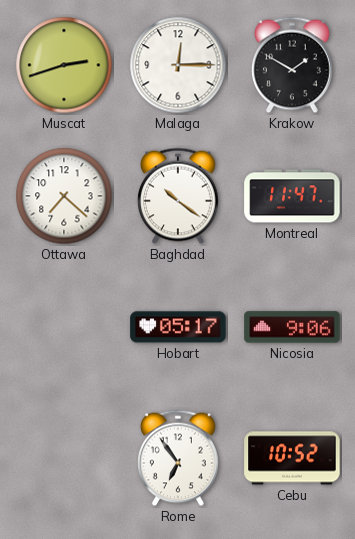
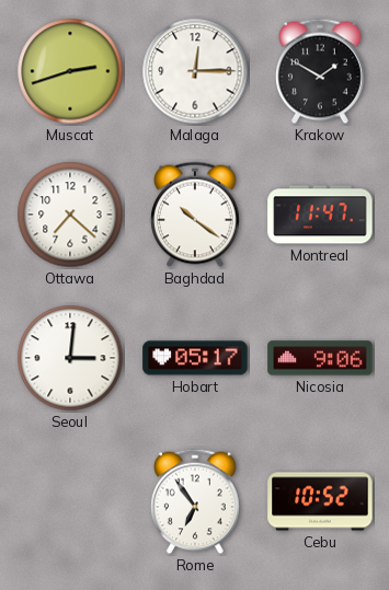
Seoul: none -> 3:01 (70, 358)
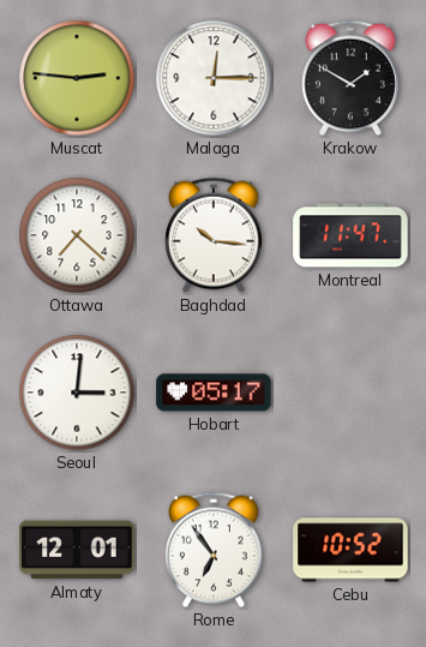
Muscat: 2:42 -> 2:46 (77, 78)
Baghdad: 10:21 -> 10:16 (215, 235)
Nicosia: 9:06 -> none (320, 358)
Almaty: none -> 12:01 (77, 550)
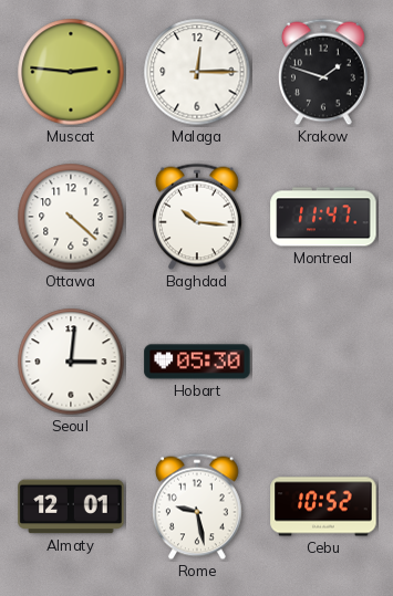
Krakow: 1:50 -> 1:48 (324, 72)
Ottawa: 7:22 -> 4:22 (71, 217)
Hobart: 05:17 -> 05:30 (197, 362)
Rome: 6:54 -> 9:28 (198, 506)
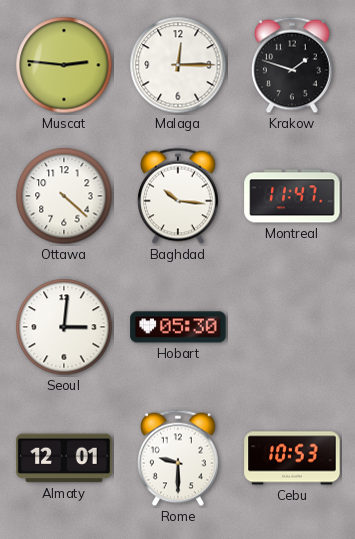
Rome: 9:28 -> 9:30 (179, 458)
Cebu: 10:52 -> 10:53 (292, 458)
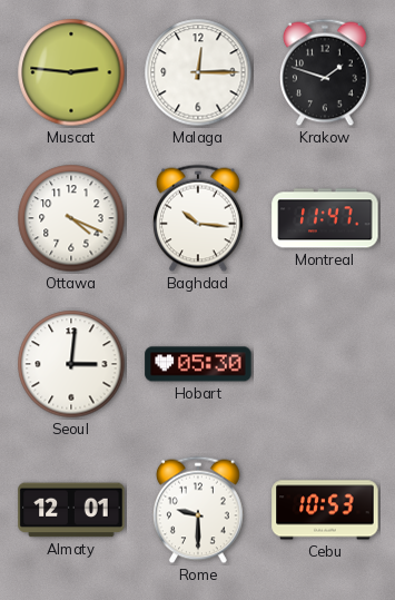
Ottawa: 4:22 -> 4:19 (71, 218)
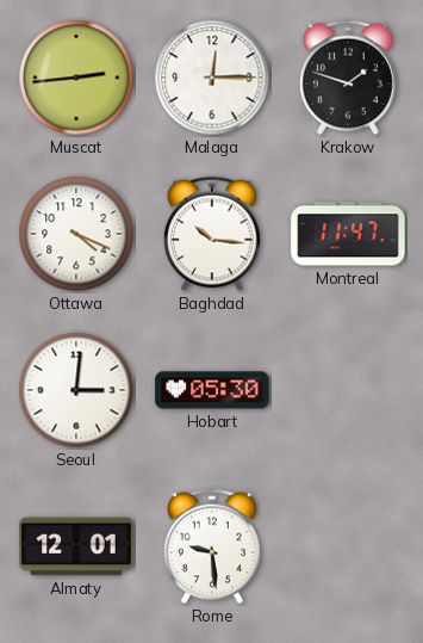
Muscat: 2:46 -> 2:44 (76, 78)
Rome: 9:30 -> 9:29 (213, 546)
Cebu: 10:53 -> none (325, 510)
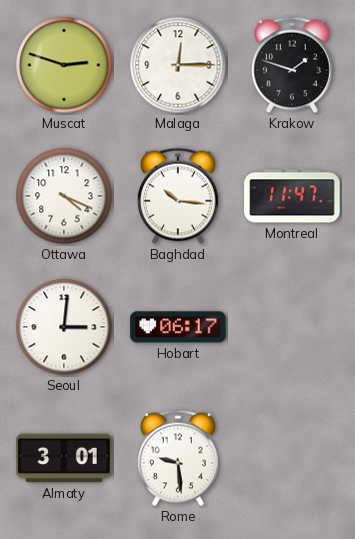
Muscat: 2:44 -> 2:48 (64, 65)
Hobart: 05:30 -> 06:17 (178, 327)
Almaty: 12:01 -> 3:01 (64, 458)
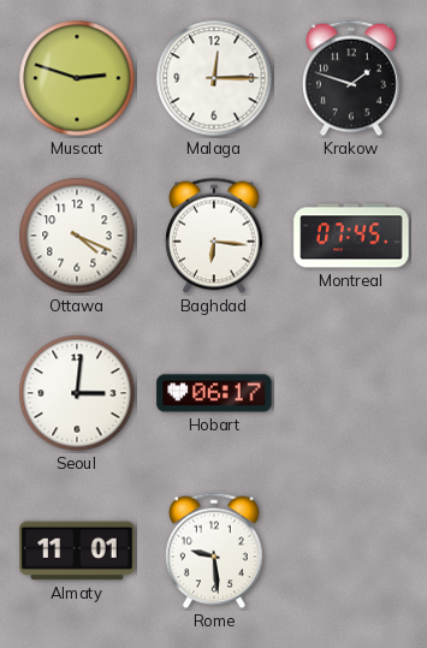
Baghdad: 10:16 -> 6:16 (215, 236)
Montreal: 11:47 -> 07:45 (351, 236)
Almaty: 3:01 -> 11:01 (77, 551)
